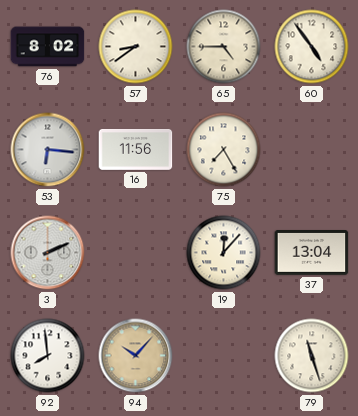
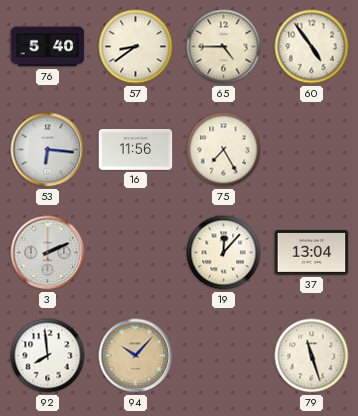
76: 8:02 -> 5:40 (48, 47)
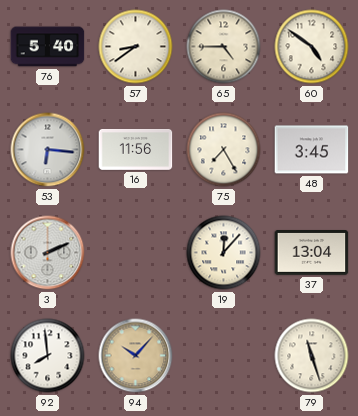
60: 4:54 -> 4:51 (312, 47)
48: none -> 3:45 (312, 150)
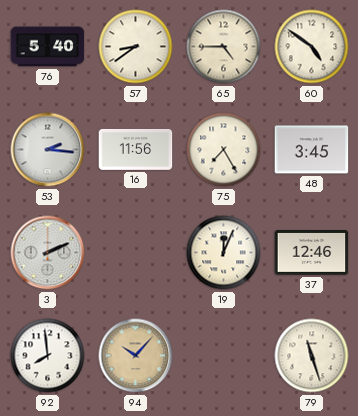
53: 6:16 -> 2:16 (48, 150)
19: 12:07 -> 12:04 (224, 253)
37: 13:04 -> 12:46 (312, 253)
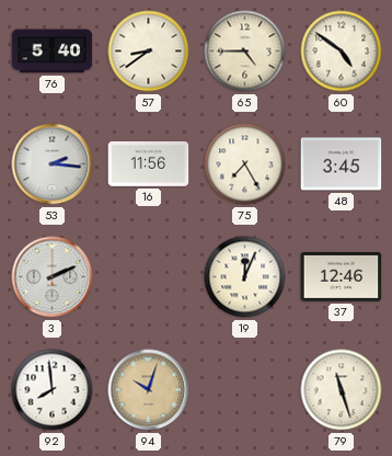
94: 10:07 -> 10:03 (149, 390)
